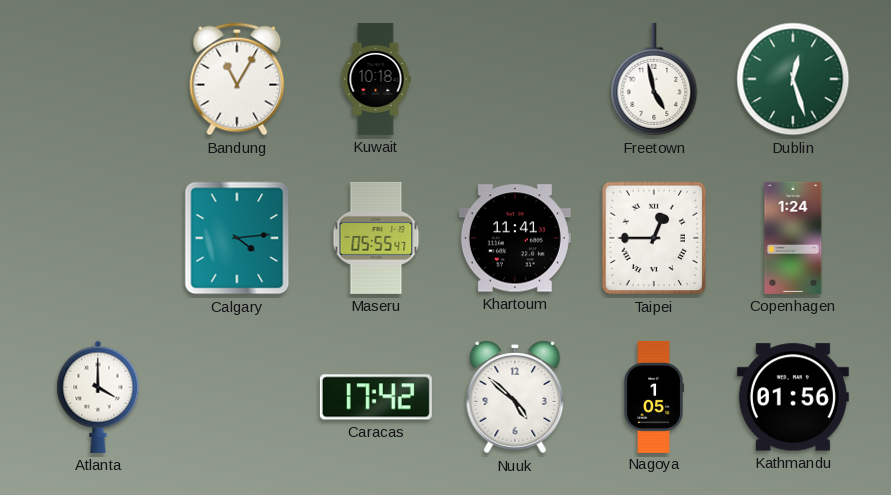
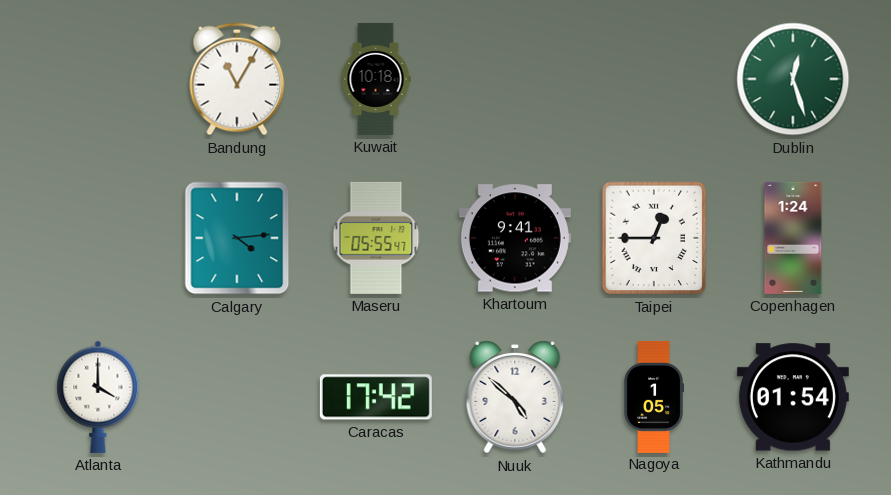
Freetown: 4:58 -> none (654, 79)
Khartoum: 11:41 -> 9:41 (515, 238)
Kathmandu: 01:56 -> 01:54 (793, 397)
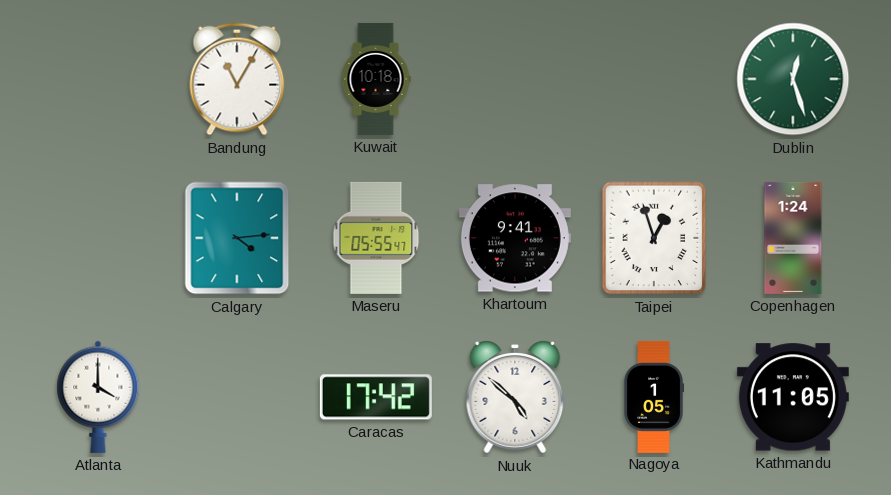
Taipei: 12:45 -> 12:57 (654, 238)
Kathmandu: 01:54 -> 11:05 (793, 397)
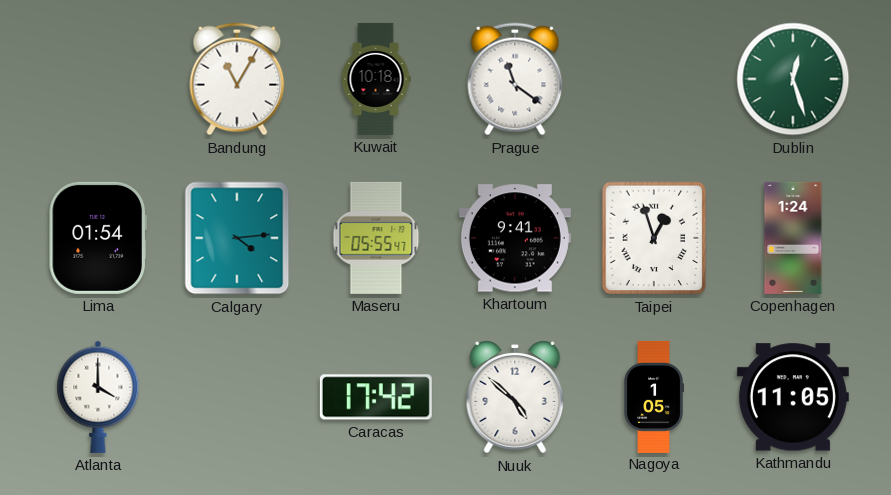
Prague: none -> 11:21 (515, 79)
Lima: none -> 01:54 (98, 238)
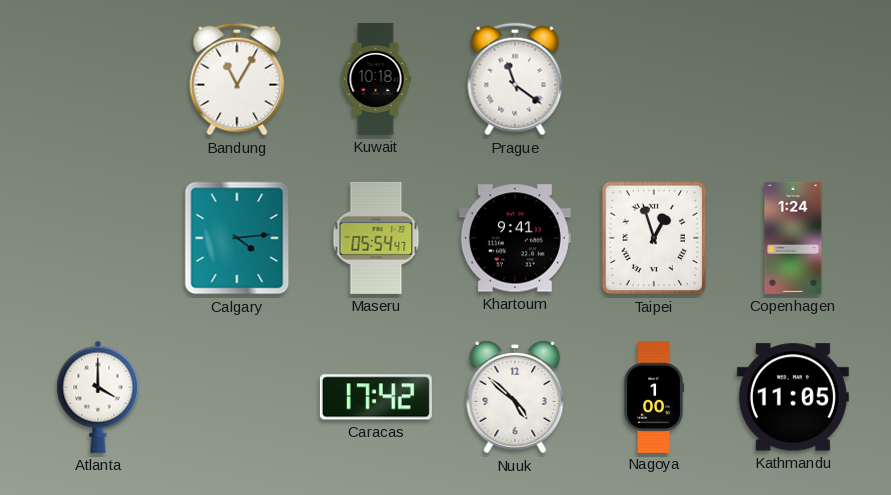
Dublin: 12:27 -> none (793, 79)
Lima: 01:54 -> none (98, 238)
Maseru: 05:55 -> 05:54 (376, 238)
Nagoya: 1:05 -> 1:00 (654, 397)
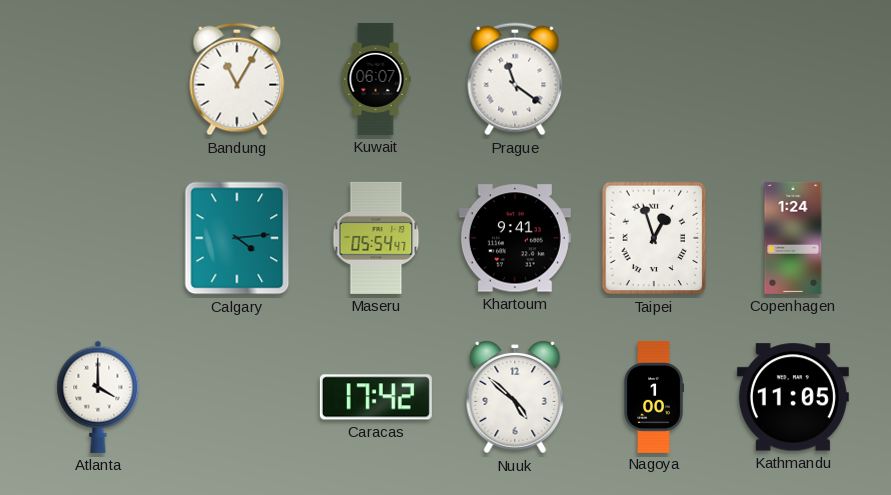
Kuwait: 10:18 -> 06:07 (376, 79)
